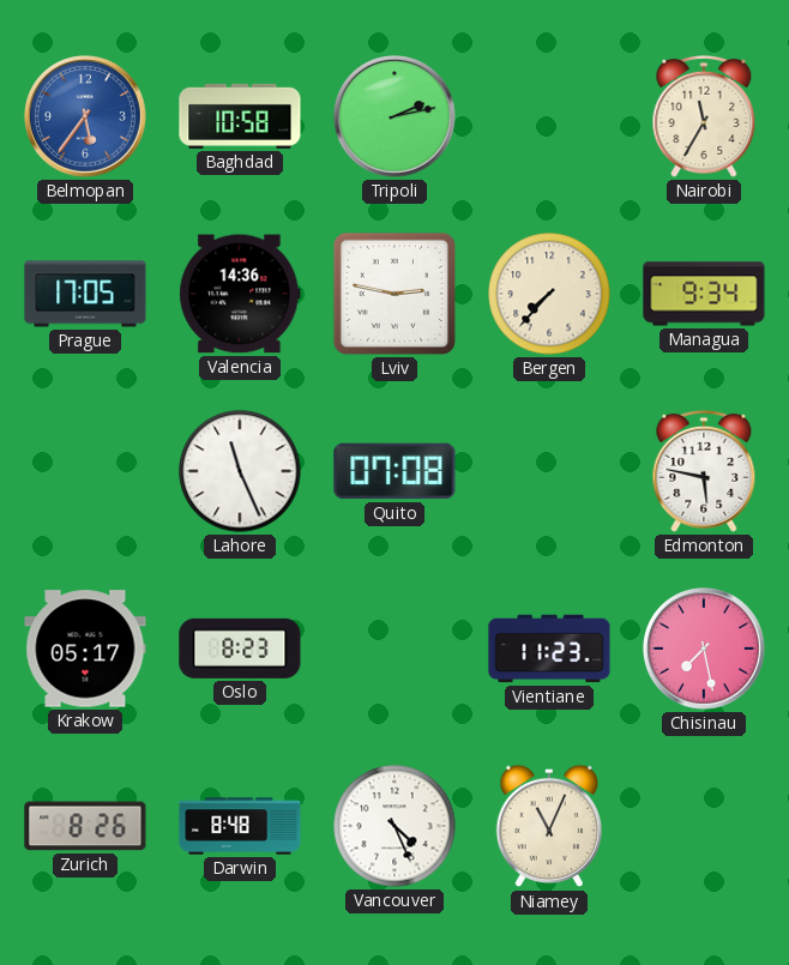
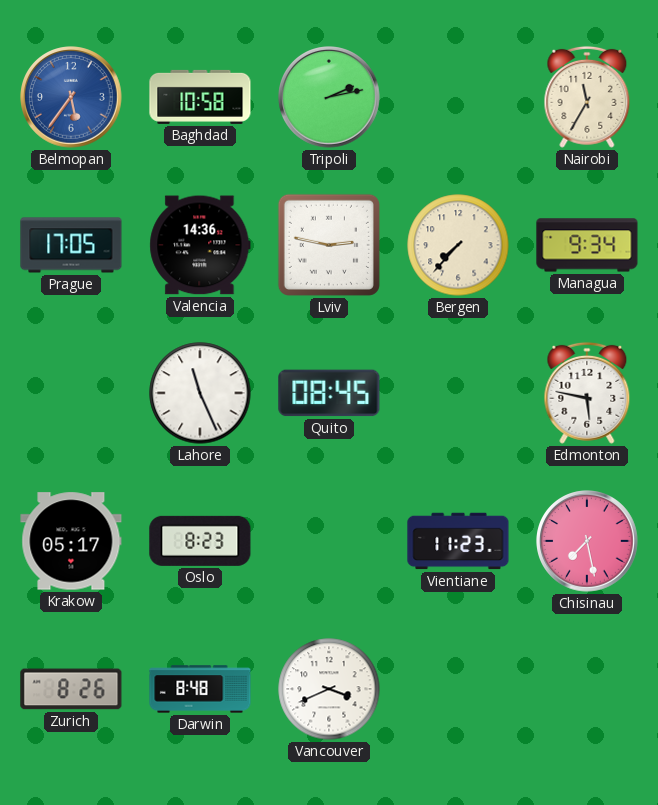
Quito: 07:08 -> 08:45 (329, 393)
Vancouver: 4:26 -> 3:41 (329, 689)
Niamey: 11:04 -> none (549, 826)
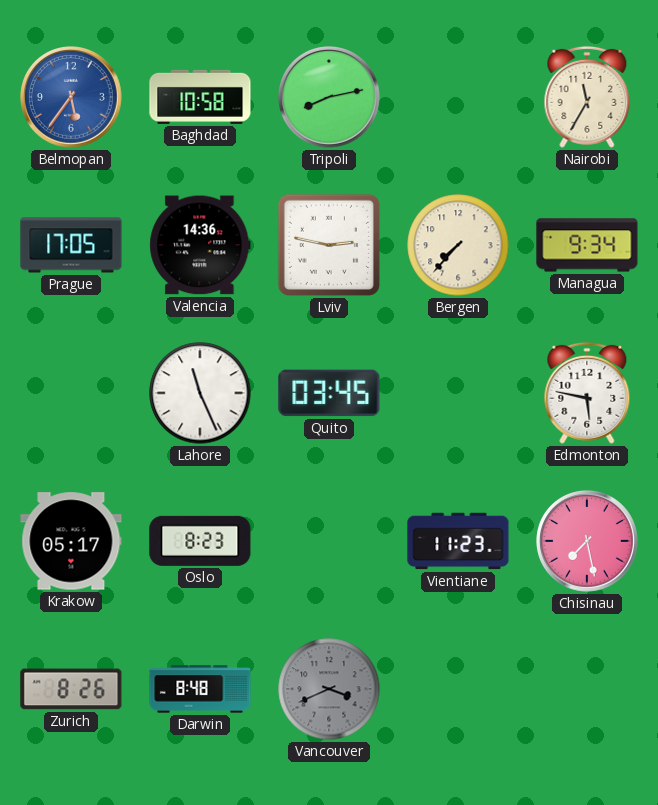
Tripoli: 2:13 -> 8:13 (329, 97)
Quito: 08:45 -> 03:45 (329, 393)
Vancouver dial: white -> grey (329, 689)
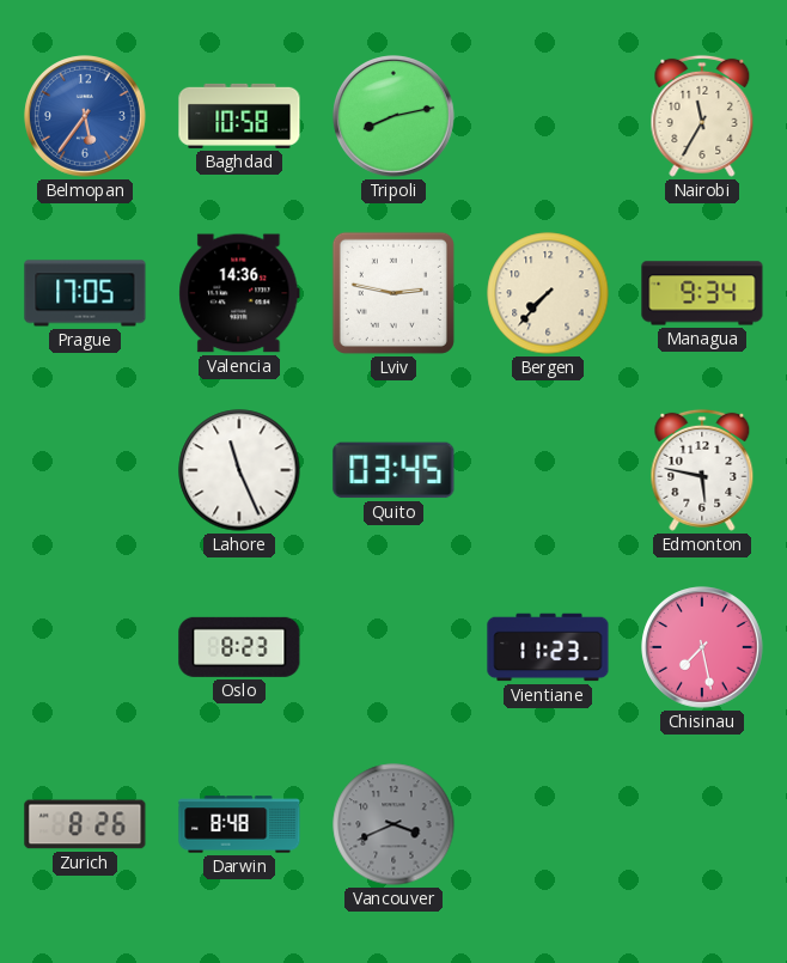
Krakow: 05:17 -> none (71, 541)
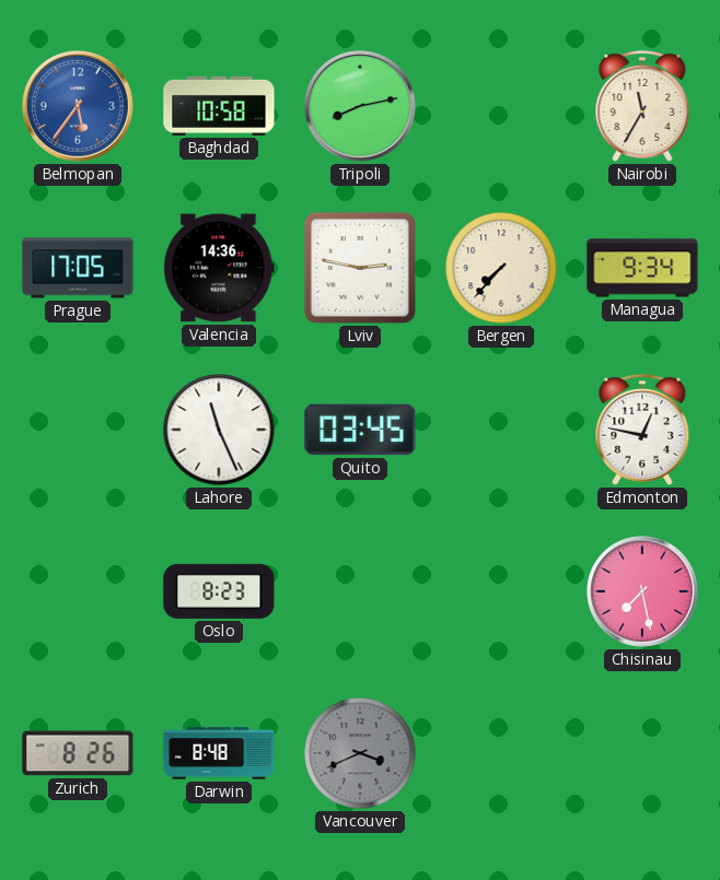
Edmonton: 5:47 -> 12:47 (642, 430)
Vientiane: 11:23 -> none (548, 647)
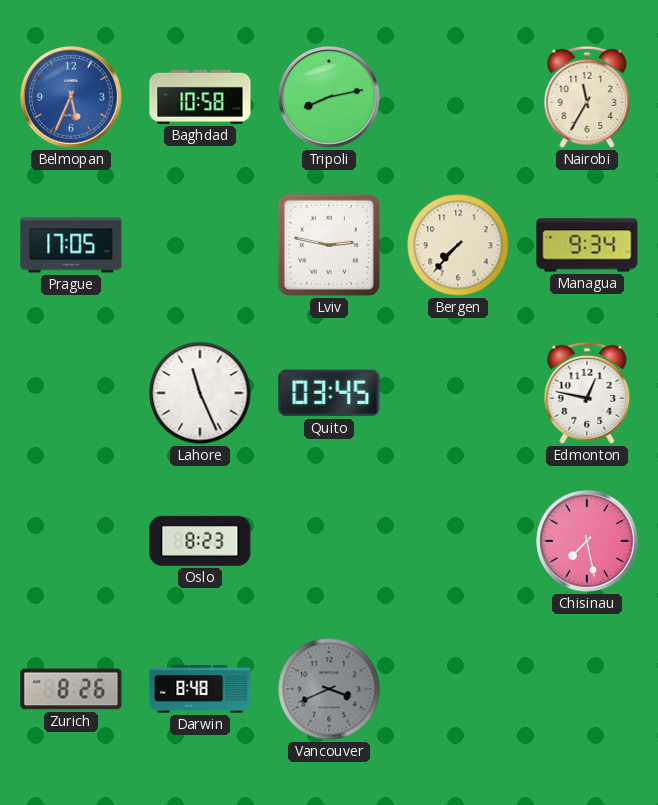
Belmopan: 5:36 -> 5:34 (71, 97)
Valencia: 14:36 -> none (219, 268)
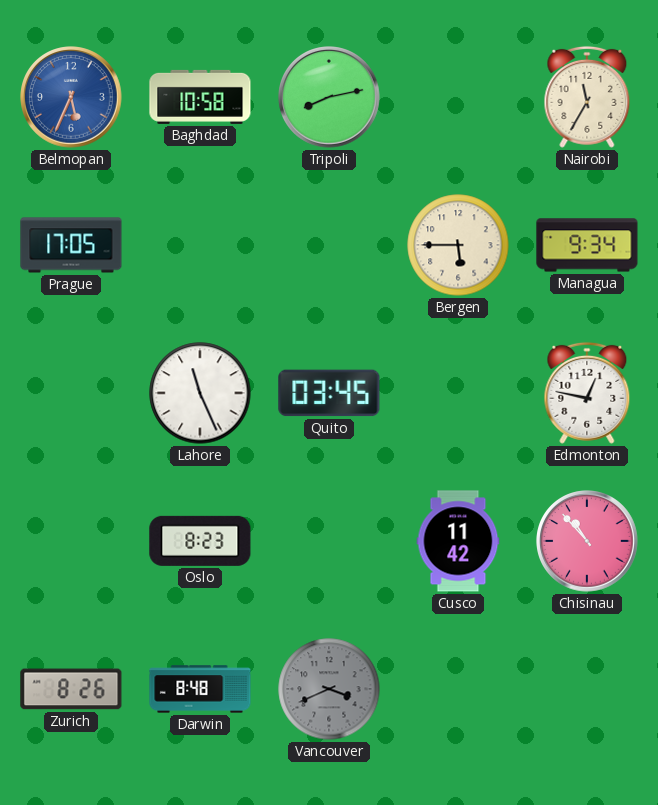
Lviv: 2:47 -> none (329, 245)
Bergen: 7:37 -> 5:45 (458, 245)
Cusco: none -> 11:42 (458, 541)
Chisinau: 7:28 -> 10:53 (587, 541)
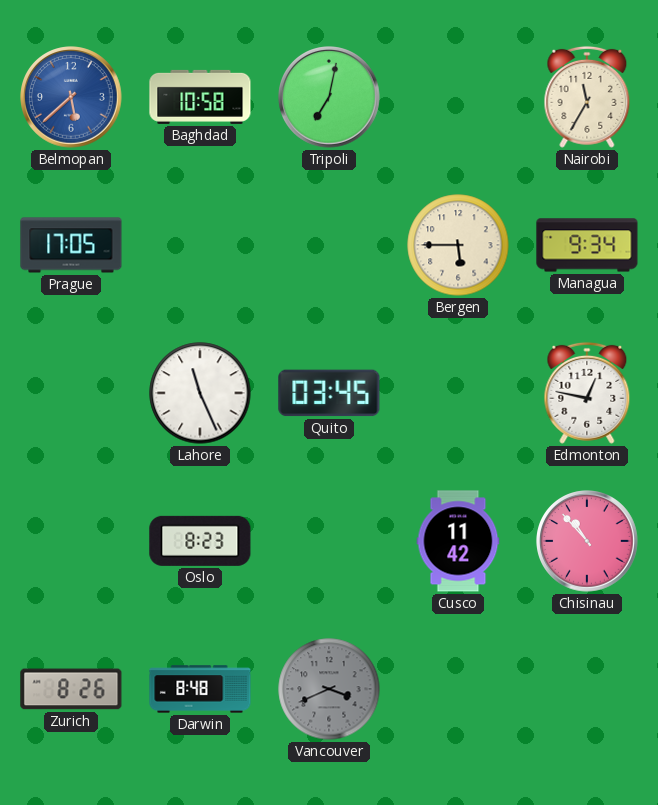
Belmopan: 5:34 -> 5:38 (71, 97)
Tripoli: 8:13 -> 7:02 (329, 97)
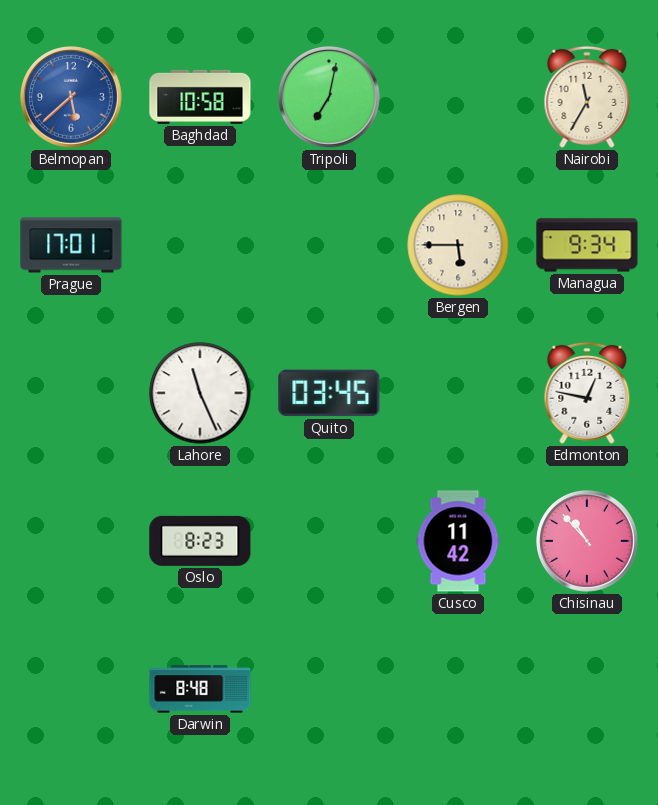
Prague: 17:05 -> 17:01 (71, 245)
Zurich: 8:26 -> none (71, 689)
Vancouver: 3:41 -> none (329, 689)
